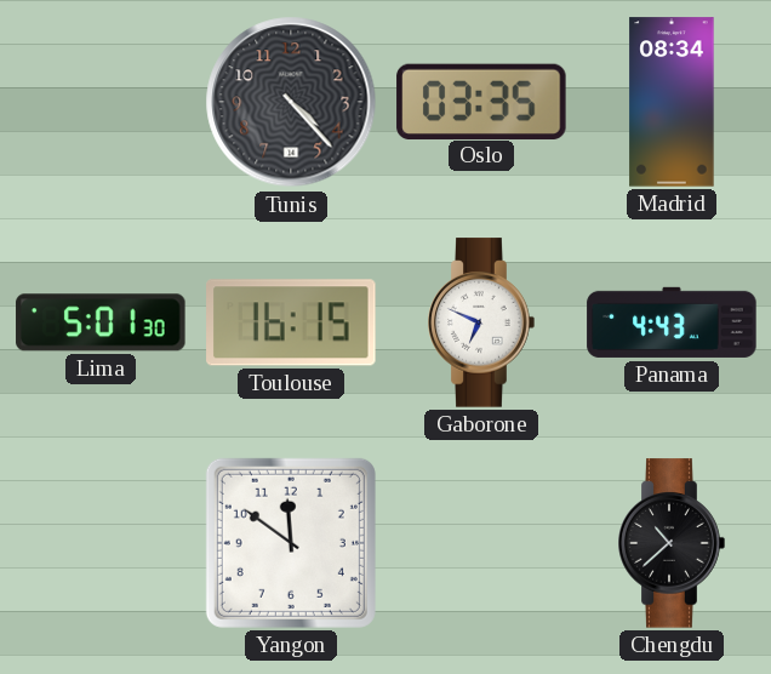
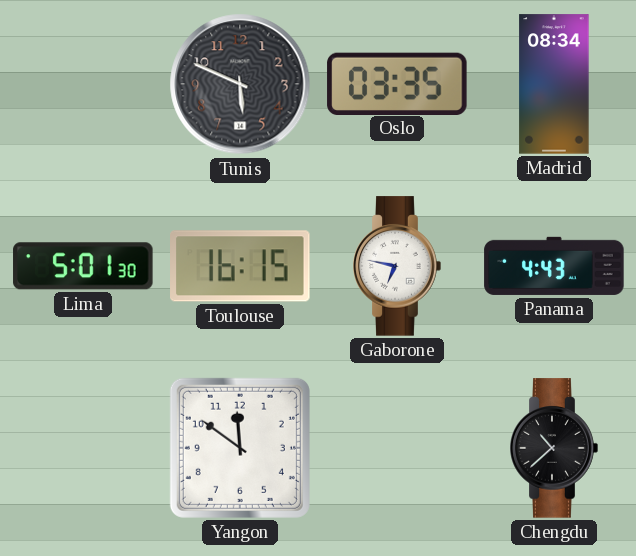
Tunis: 4:23 -> 5:49 (240, 84)
Gaborone: 6:49 -> 6:47 (397, 266)
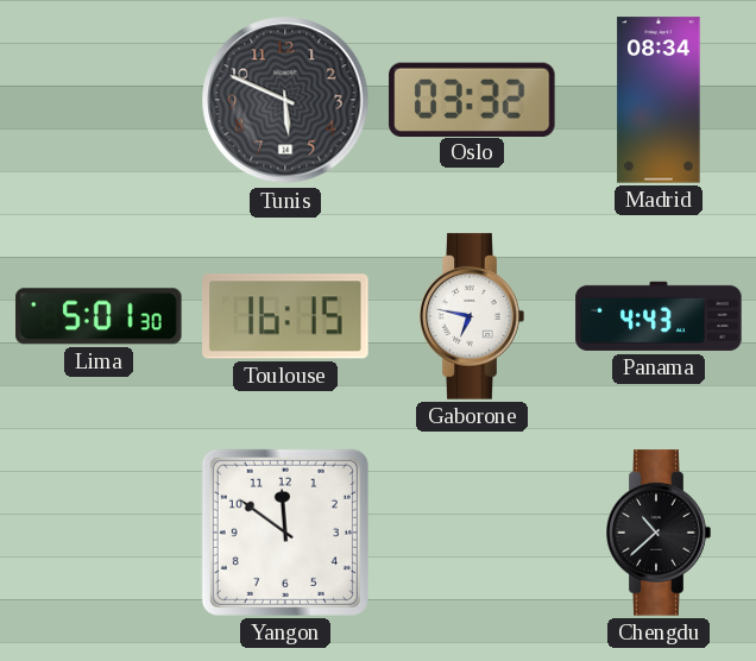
Oslo: 03:35 -> 03:32 (472, 99)
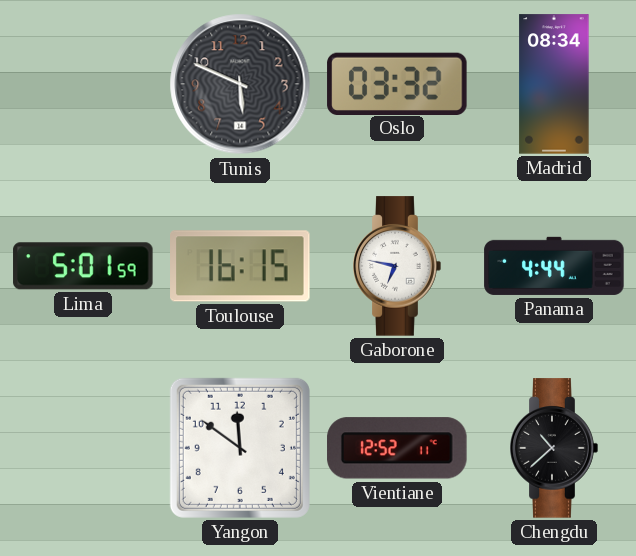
Lima: 5:01:30 -> 5:01:59 (83, 266)
Panama: 4:43 -> 4:44 (554, 266)
Vientiane: none -> 12:52 (397, 448)
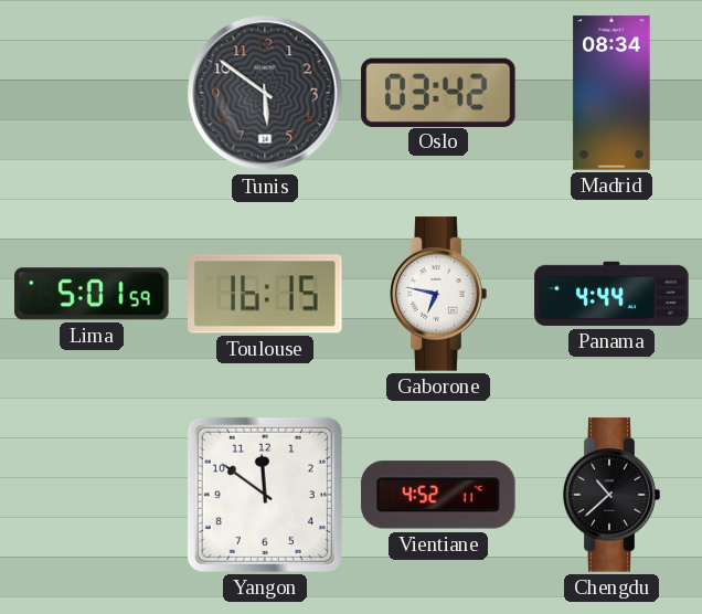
Tunis: 5:49 -> 5:51 (265, 93)
Oslo: 03:32 -> 03:42 (438, 92)
Vientiane: 12:52 -> 4:52 (438, 495)
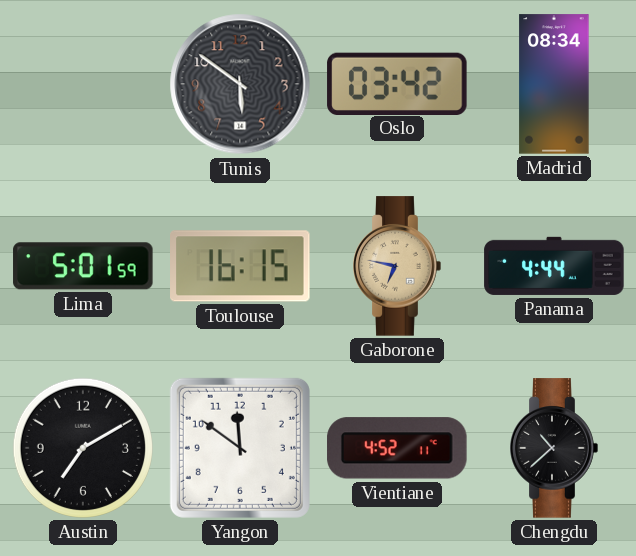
Gaborone dial: white -> champagne (397, 266)
Austin: none -> 7:10 (83, 448)
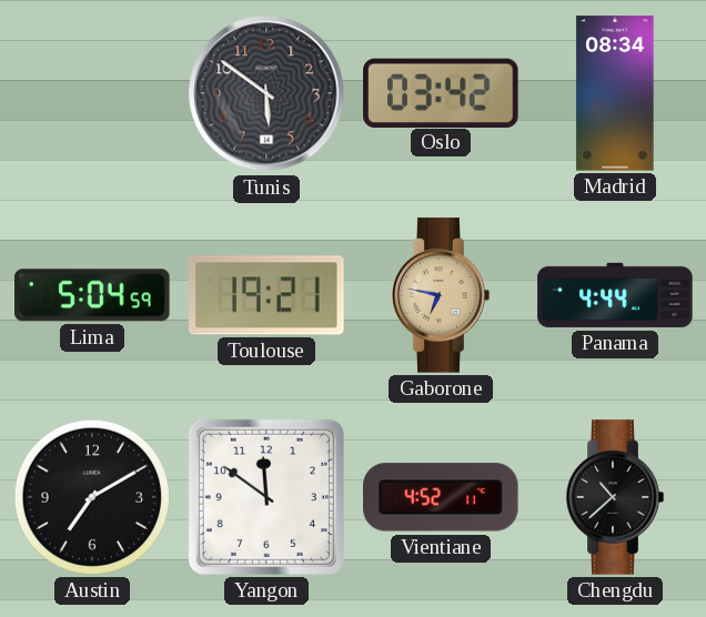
Lima: 5:01 -> 5:04 (92, 295)
Toulouse: 16:15 -> 19:21 (266, 295)
